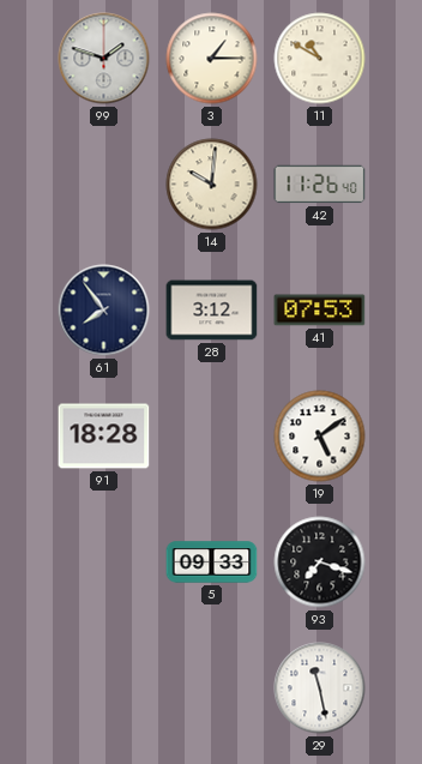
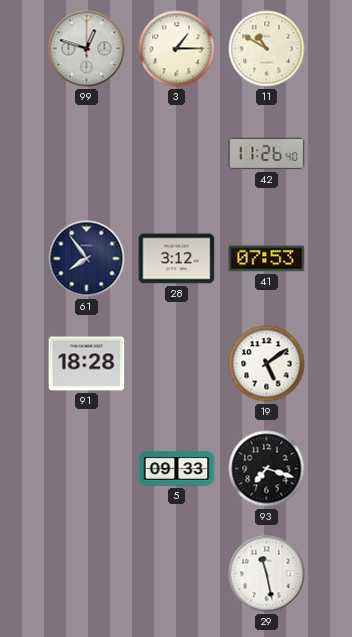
99: 1:48 -> 12:48 (87, 49)
14: 10:01 -> none (212, 185)
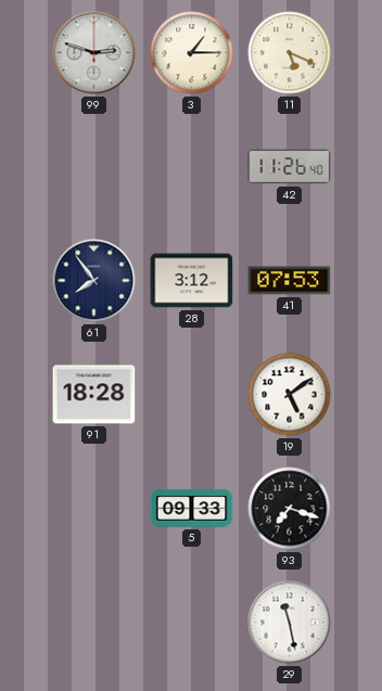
99: 12:48 -> 2:48 (94, 53)
11: 10:50 -> 5:19 (290, 53)
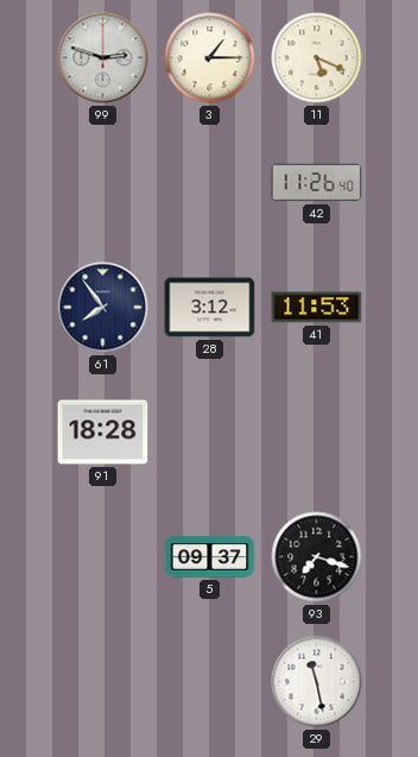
41: 07:53 -> 11:53 (317, 308)
19: 5:09 -> none (290, 395)
5: 09:33 -> 09:37 (210, 557)
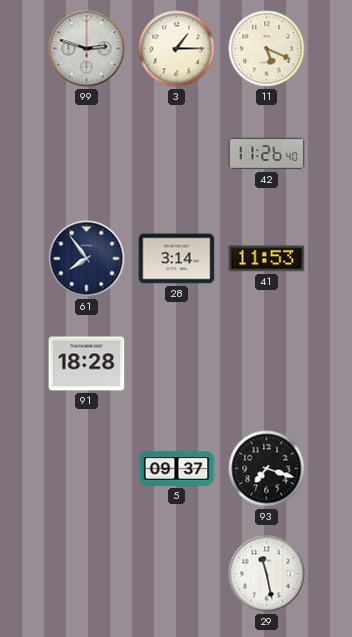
28: 3:12 -> 3:14 (177, 259)
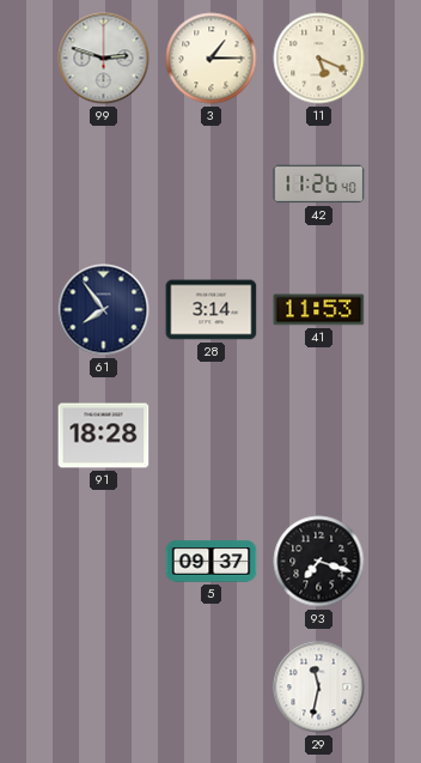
29: 11:28 -> 11:32 (319, 688)
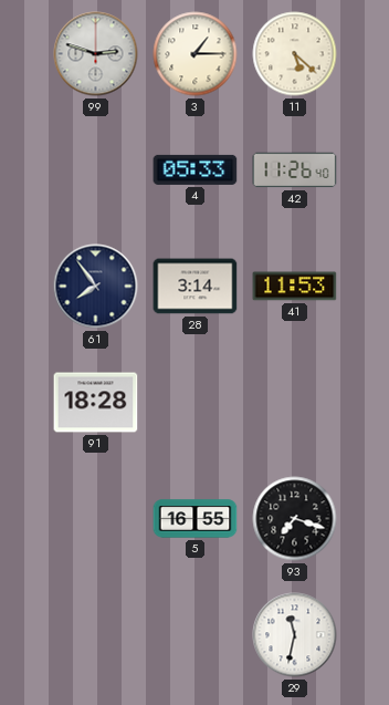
11: 5:19 -> 5:22 (295, 54)
4: none -> 05:33 (196, 169)
5: 09:37 -> 16:55 (196, 519)
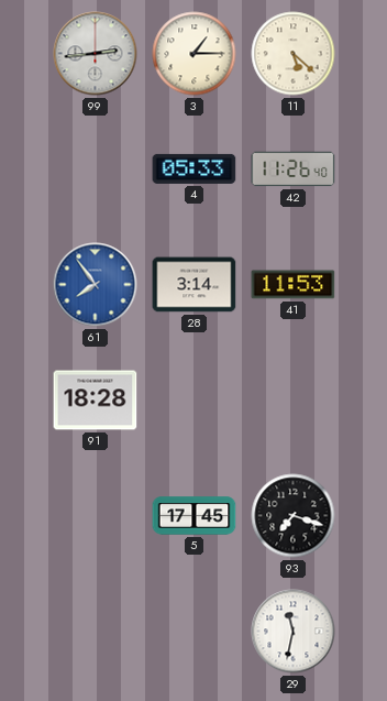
99: 2:48 -> 2:44 (96, 54)
61 dial: navy -> blue (96, 285)
5: 16:55 -> 17:45 (195, 516)
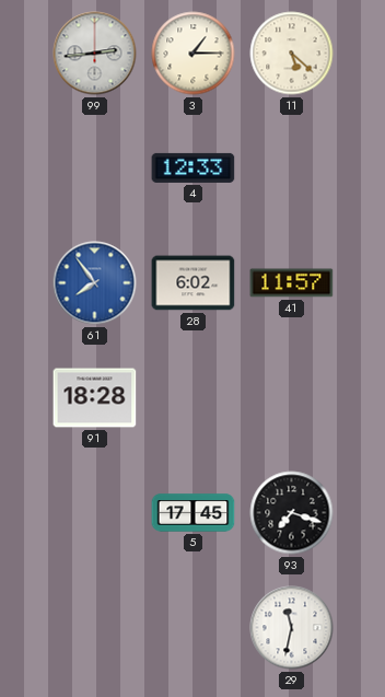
4: 05:33 -> 12:33 (194, 167)
42: 11:26 -> none (294, 169)
28: 3:14 -> 6:02 (194, 283)
41: 11:53 -> 11:57 (292, 283)
